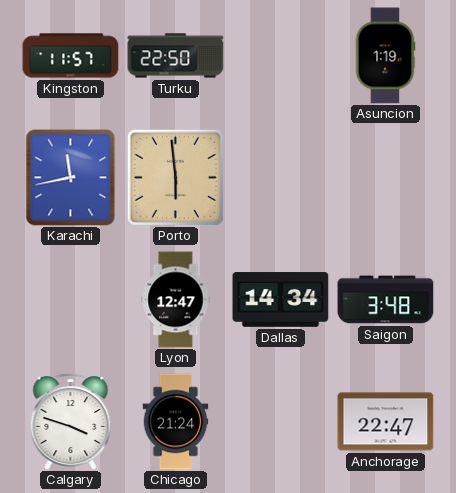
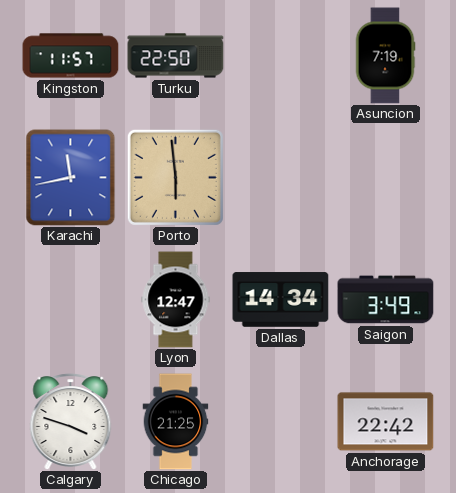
Asuncion: 1:19 -> 7:19 (385, 56)
Saigon: 3:48 -> 3:49 (386, 300)
Chicago: 21:24 -> 21:25 (176, 422)
Anchorage: 22:47 -> 22:42 (386, 422)
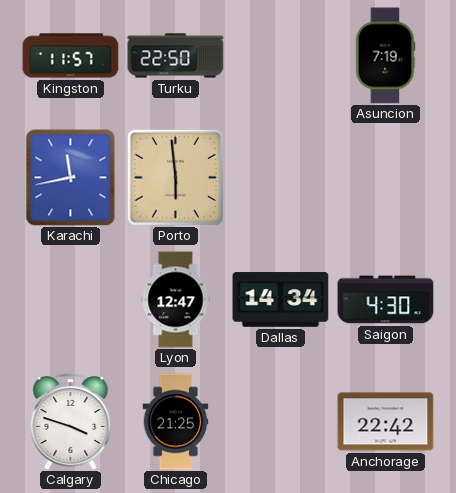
Saigon: 3:49 -> 4:30 (386, 300)
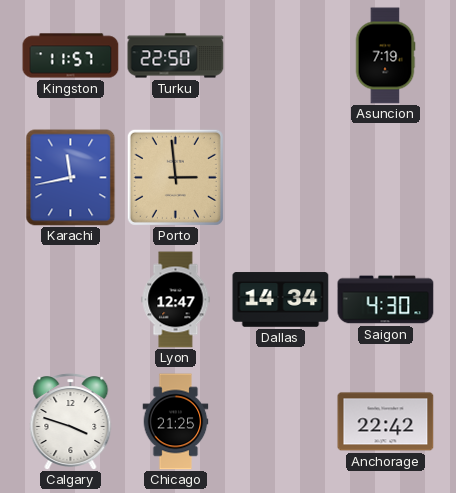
Porto: 5:59 -> 2:59 (175, 177)
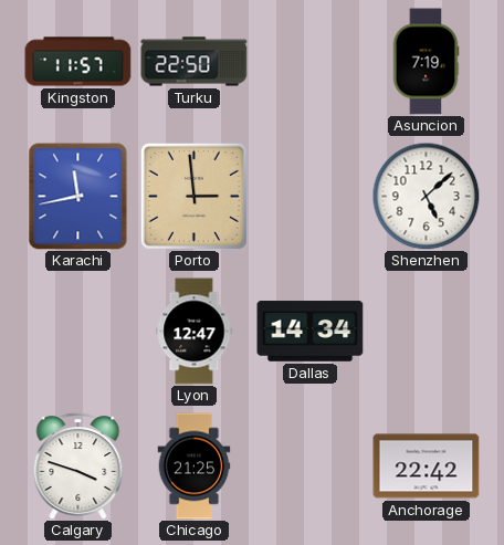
Shenzhen: none -> 5:08 (426, 196)
Saigon: 4:30 -> none (386, 300)
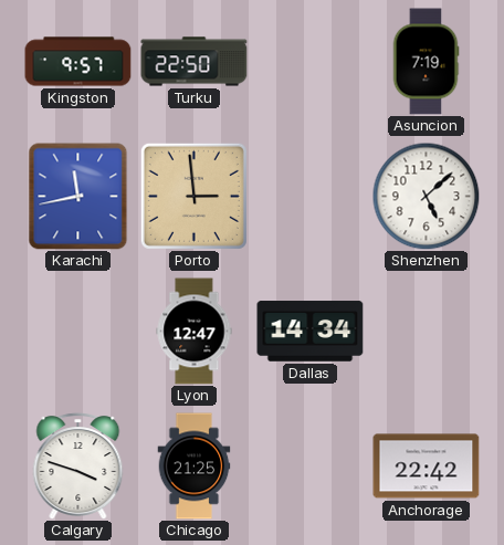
Kingston: 11:57 -> 9:57 (78, 62)
